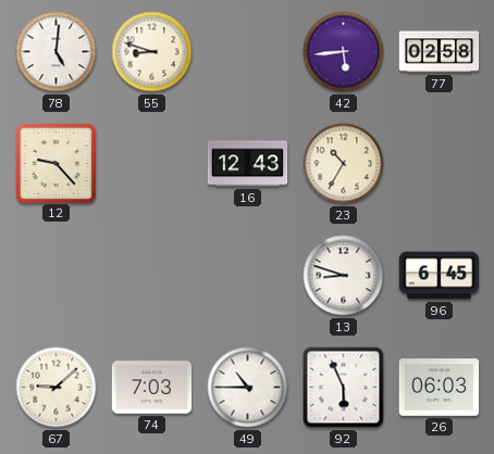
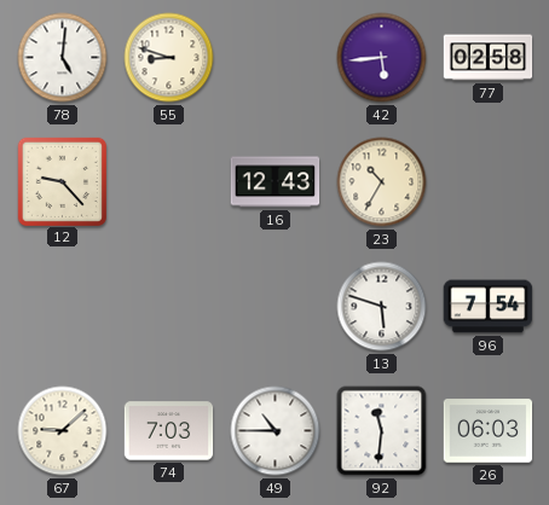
13: 8:48 -> 5:48 (382, 307)
96: 6:45 -> 7:54 (489, 307)
92: 5:56 -> 11:31 (382, 431)
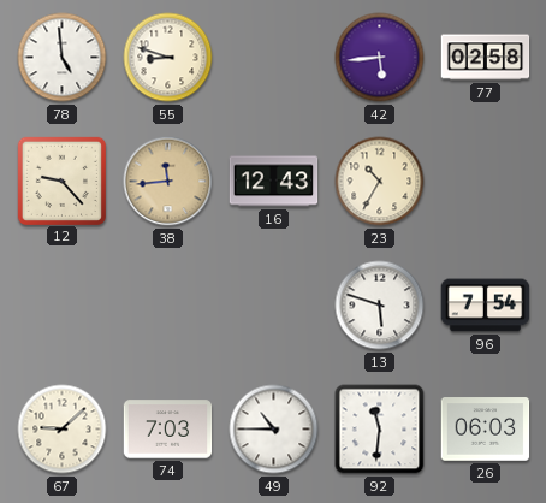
78: 5:01 -> 4:59 (63, 58)
38: none -> 11:44 (168, 182)
